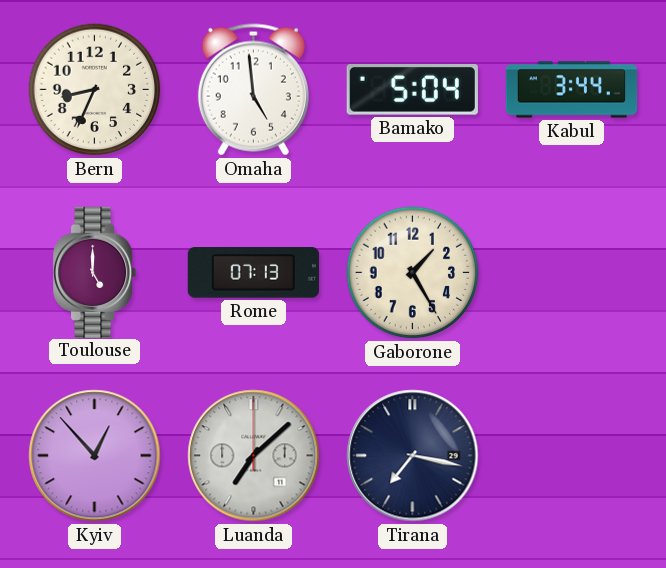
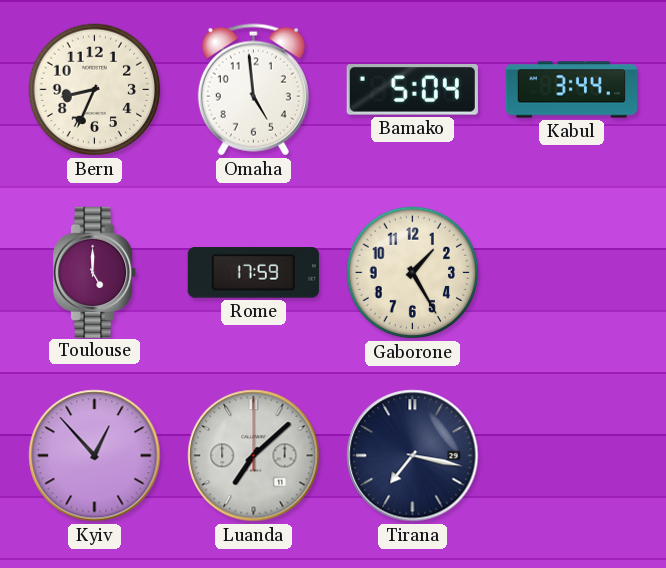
Rome: 07:13 -> 17:59 (253, 273)
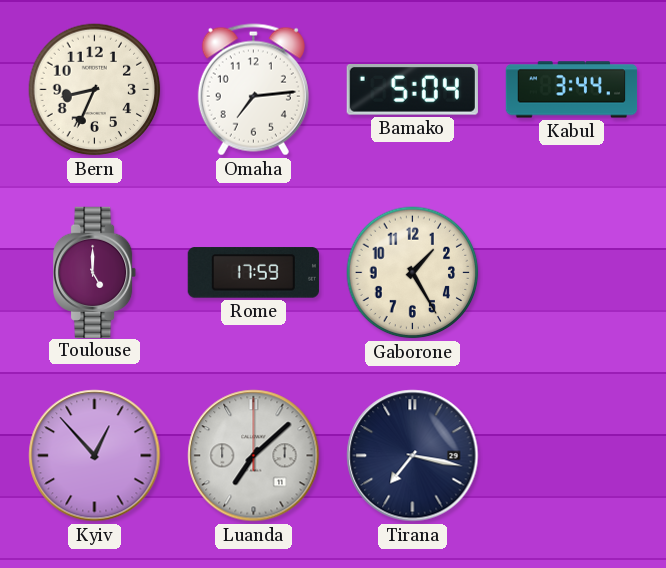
Omaha: 4:59 -> 7:14 (253, 90)
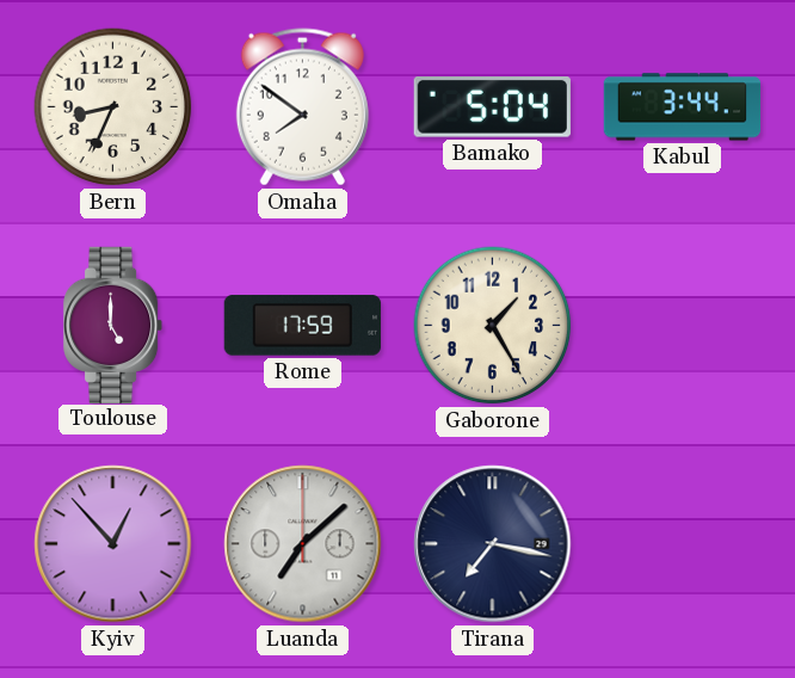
Omaha: 7:14 -> 7:51 (302, 107)
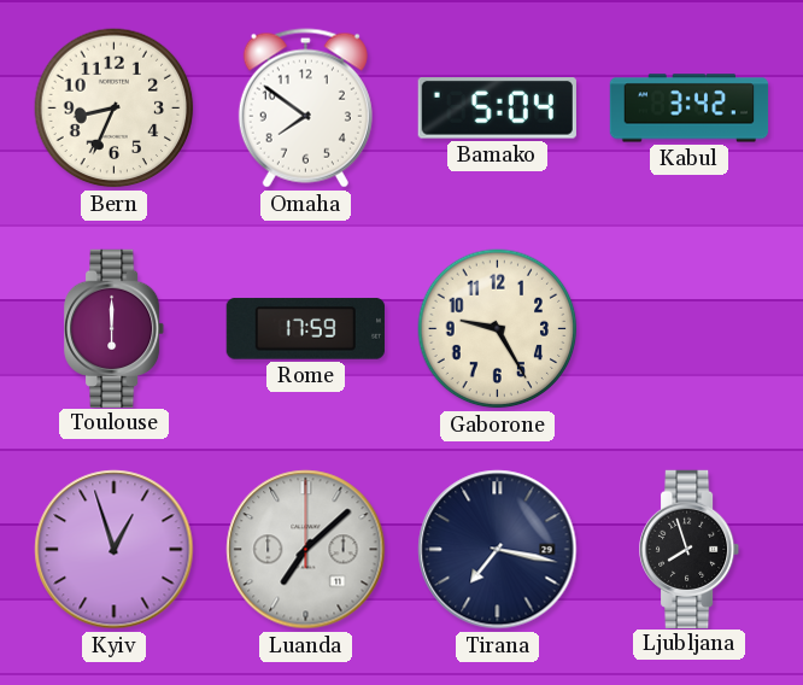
Kabul: 3:44 -> 3:42 (690, 109)
Toulouse: 5:00 -> 6:00 (116, 328)
Gaborone: 1:25 -> 9:25 (498, 329)
Kyiv: 12:53 -> 12:57 (115, 550)
Ljubljana: none -> 7:57 (691, 549)
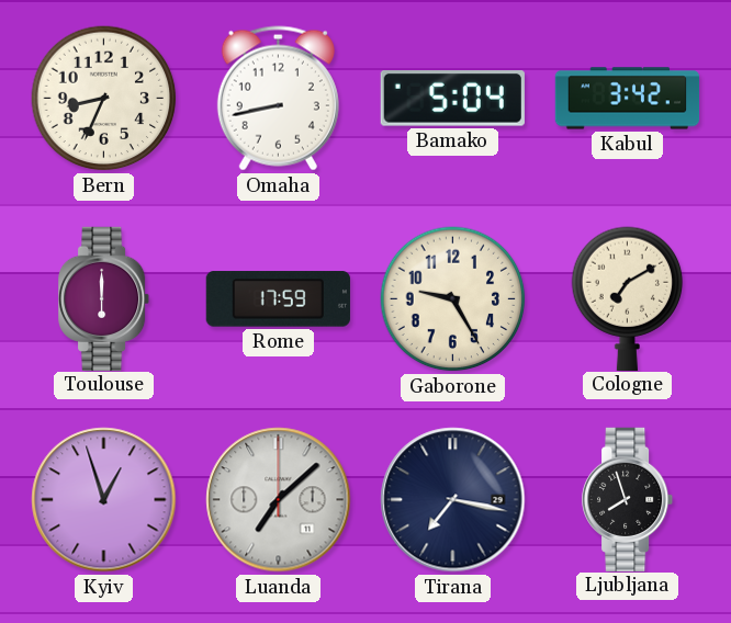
Omaha: 7:51 -> 8:43 (278, 99)
Cologne: none -> 7:10 (628, 298)
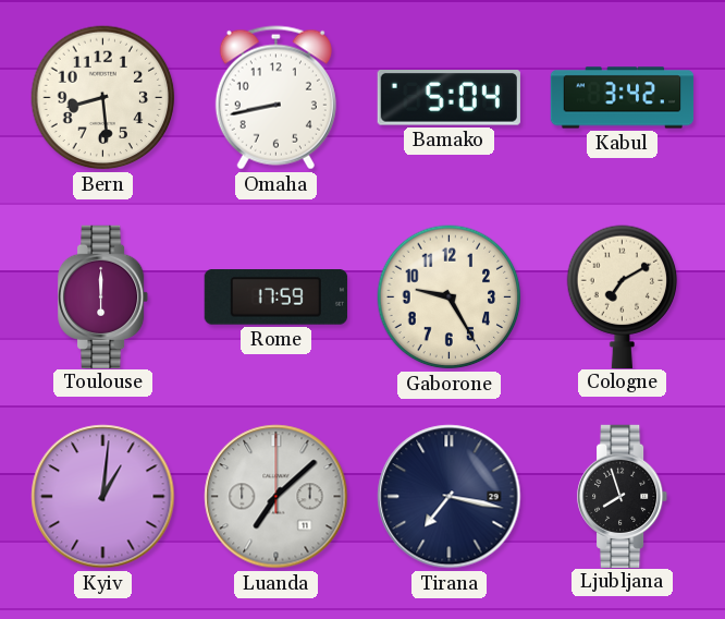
Bern: 8:34 -> 8:29 (103, 98)
Kyiv: 12:57 -> 1:01 (103, 497)
